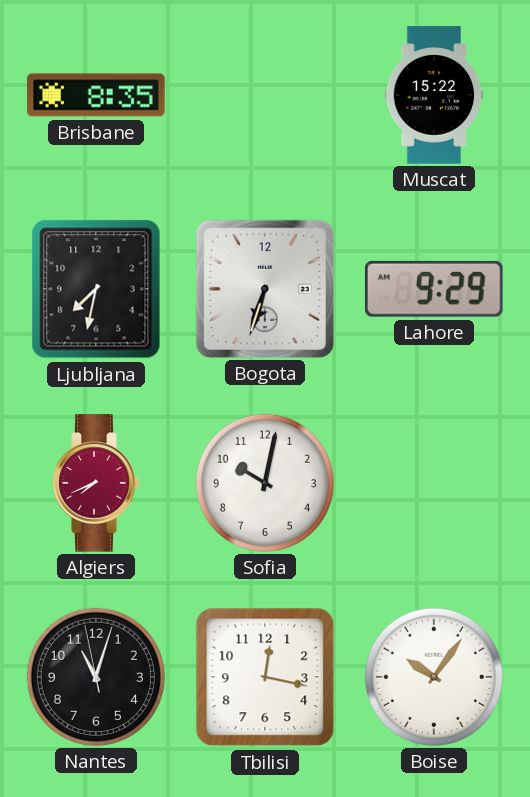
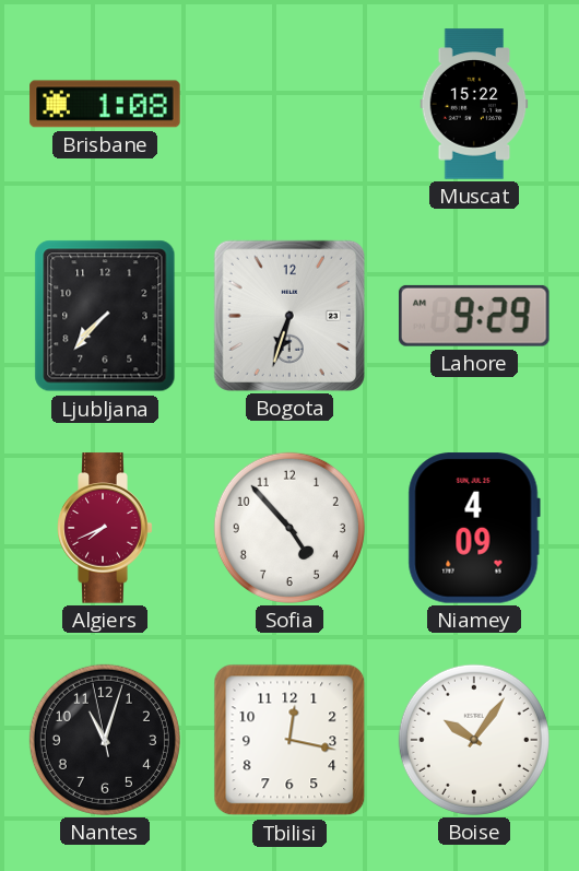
Brisbane: 8:35 -> 1:08 (105, 104)
Ljubljana: 7:32 -> 7:37 (105, 316)
Sofia: 10:02 -> 4:53 (289, 528)
Niamey: none -> 4:09 (474, 528)
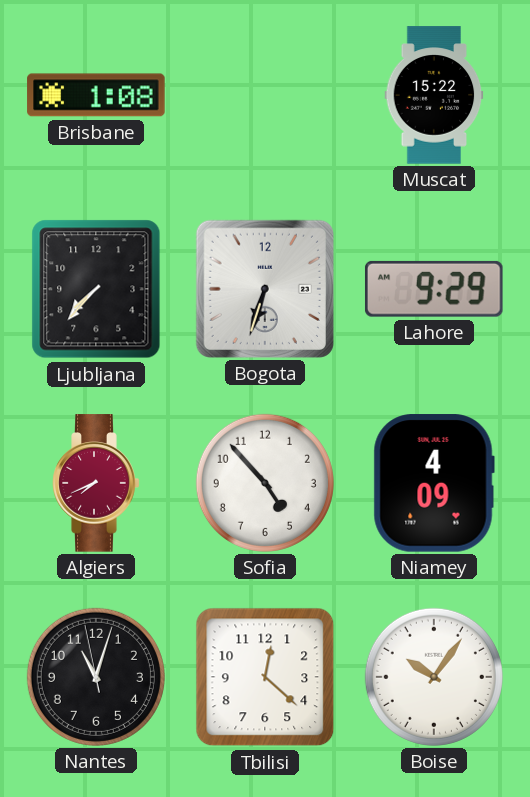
Tbilisi: 12:17 -> 12:22 (265, 677)
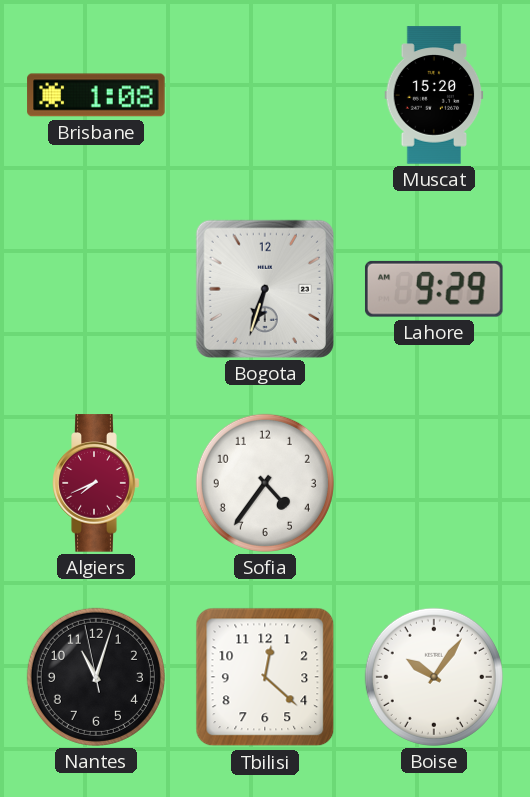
Muscat: 15:22 -> 15:20 (434, 95)
Ljubljana: 7:37 -> none (96, 289)
Sofia: 4:53 -> 4:36 (265, 483)
Niamey: 4:09 -> none (434, 483)
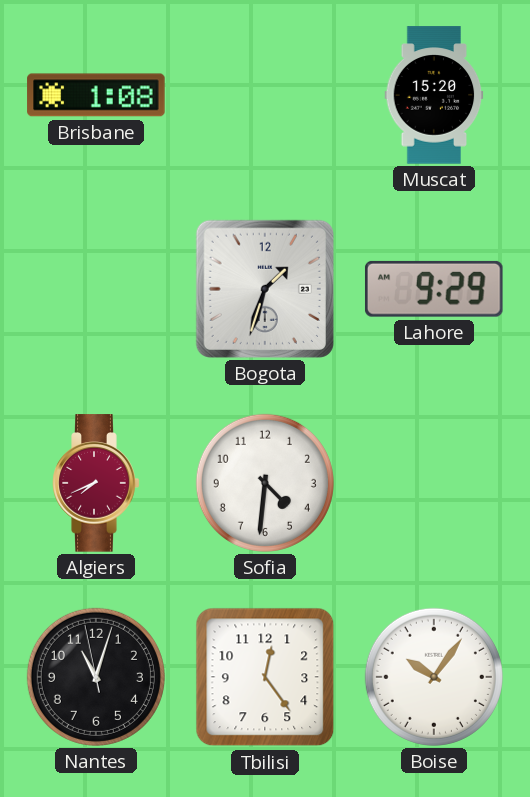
Bogota: 6:33 -> 1:33 (265, 289)
Sofia: 4:36 -> 4:31 (265, 483)
Tbilisi: 12:22 -> 12:24 (265, 677)
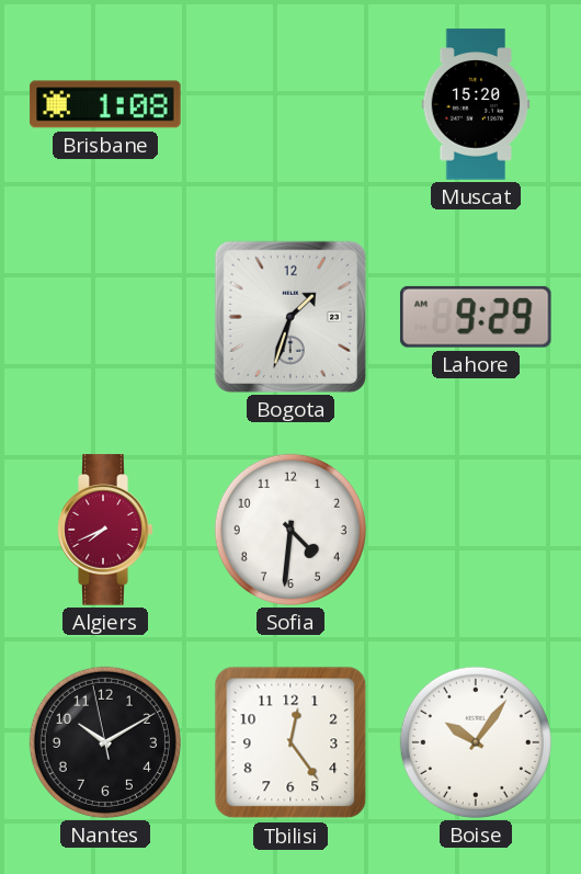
Nantes: 11:02 -> 10:09 (105, 742)
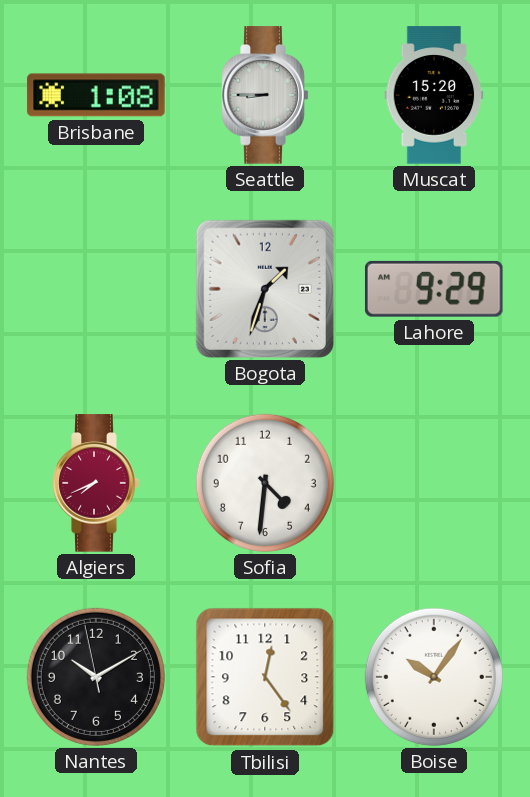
Seattle: none -> 8:45 (265, 95)
